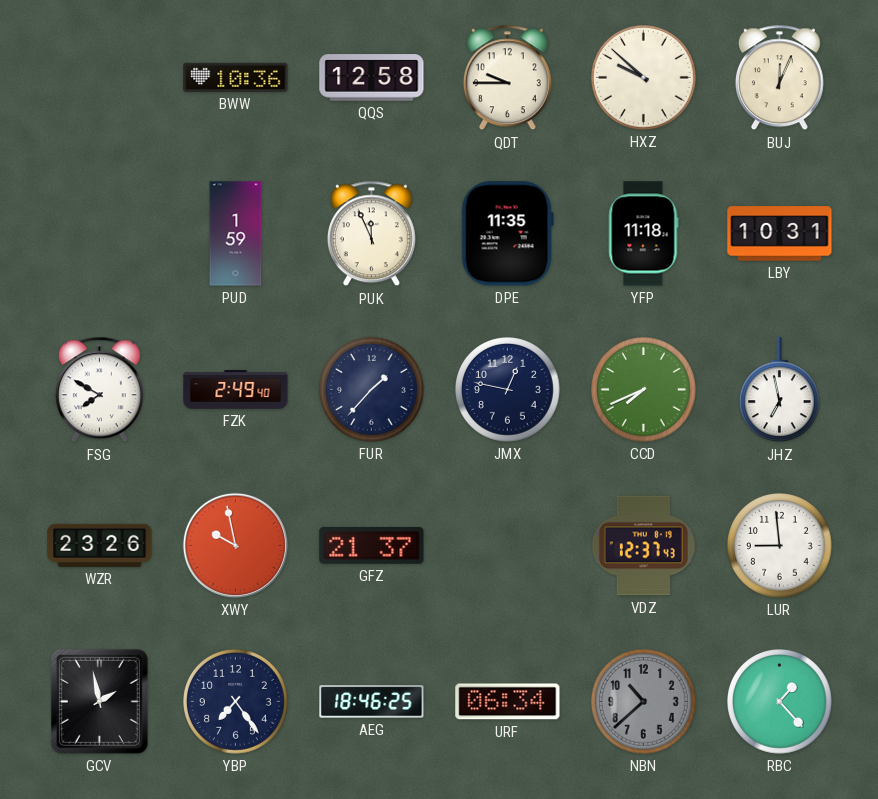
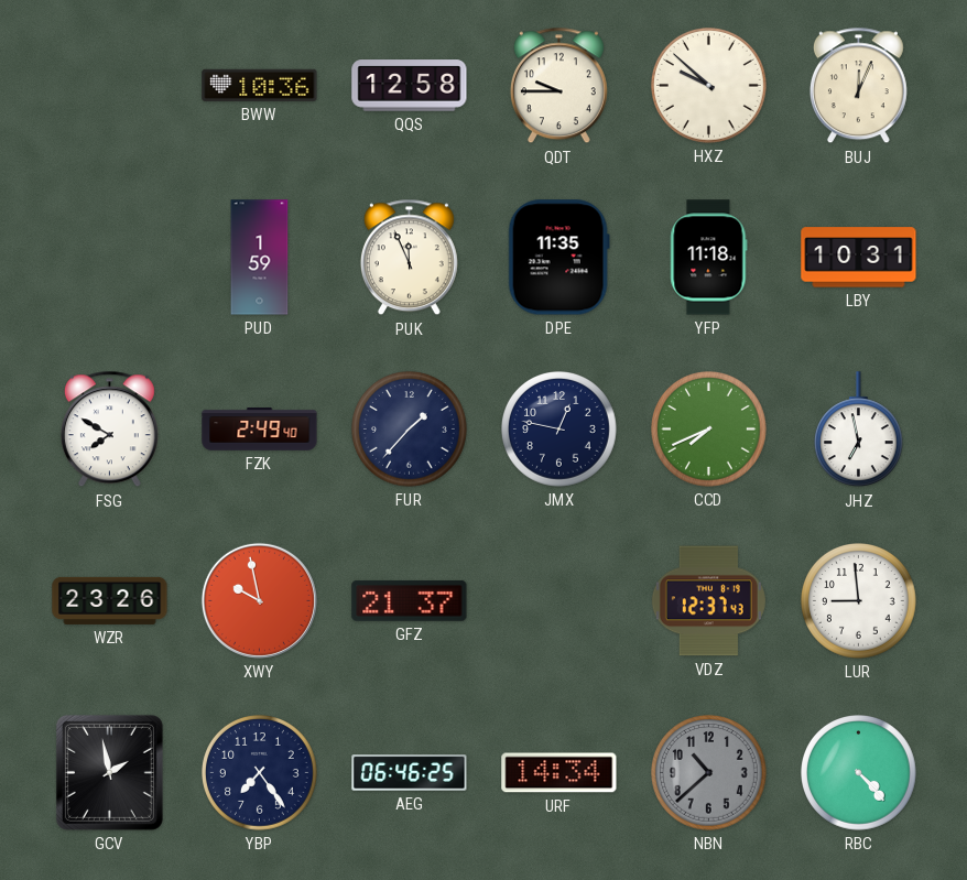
AEG: 18:46 -> 06:46 (410, 773)
URF: 06:34 -> 14:34 (559, 773)
RBC: 1:23 -> 4:23 (859, 773)
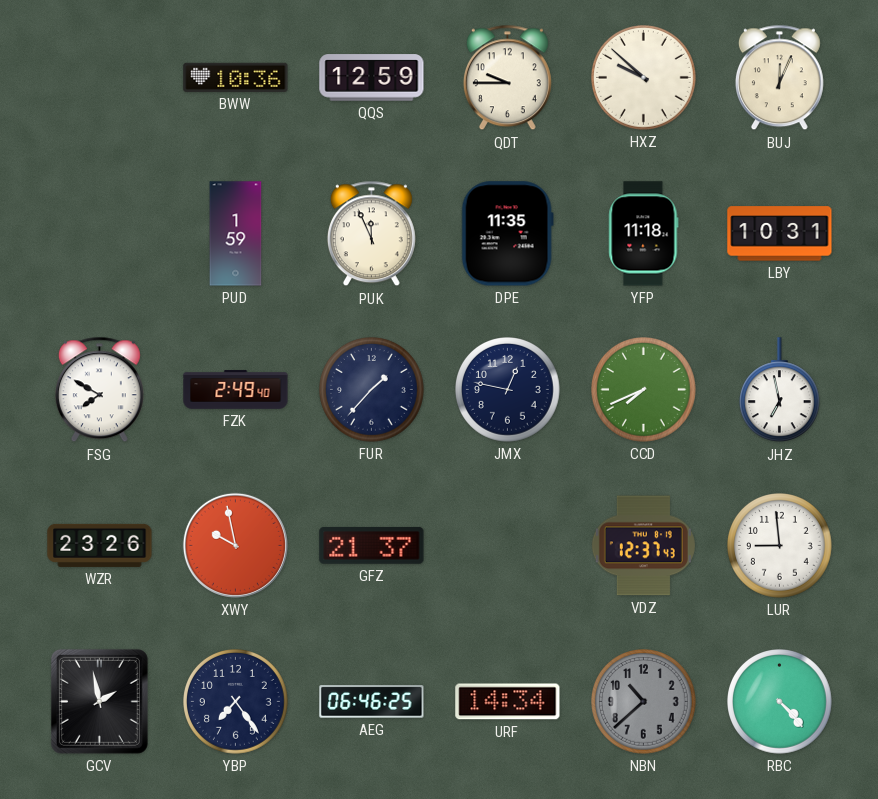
QQS: 12:58 -> 12:59 (372, 78)
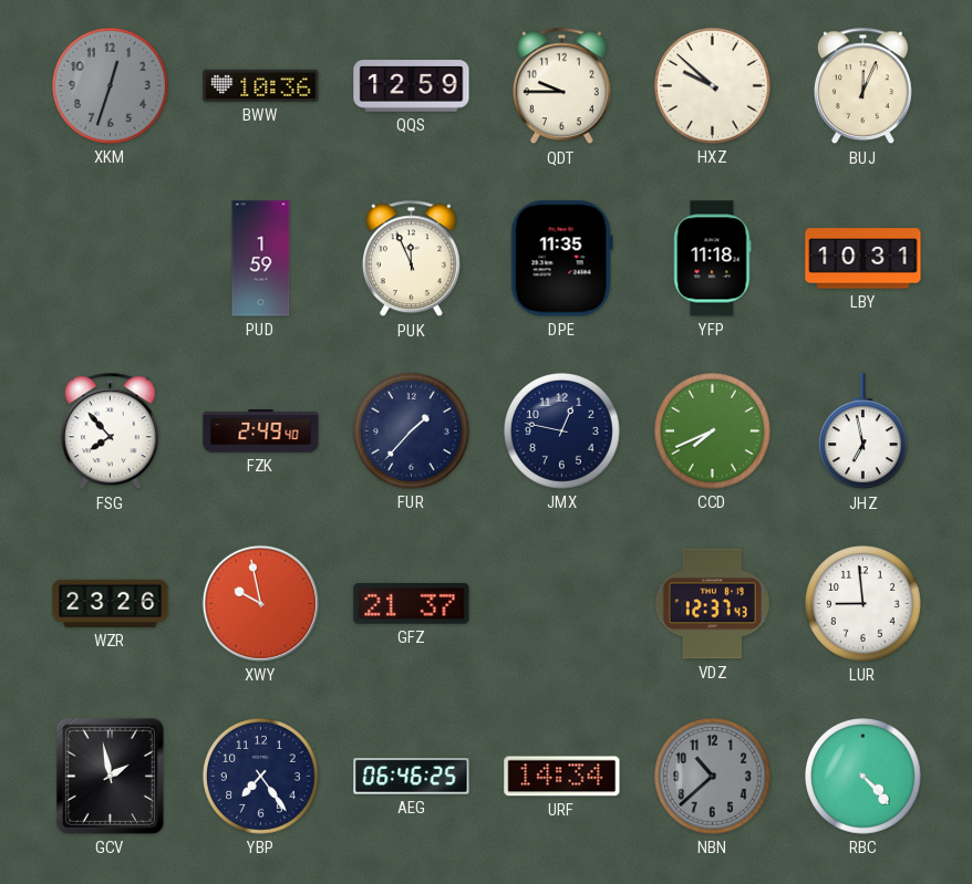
XKM: none -> 12:33 (111, 86)
FSG: 7:50 -> 7:53 (110, 431)
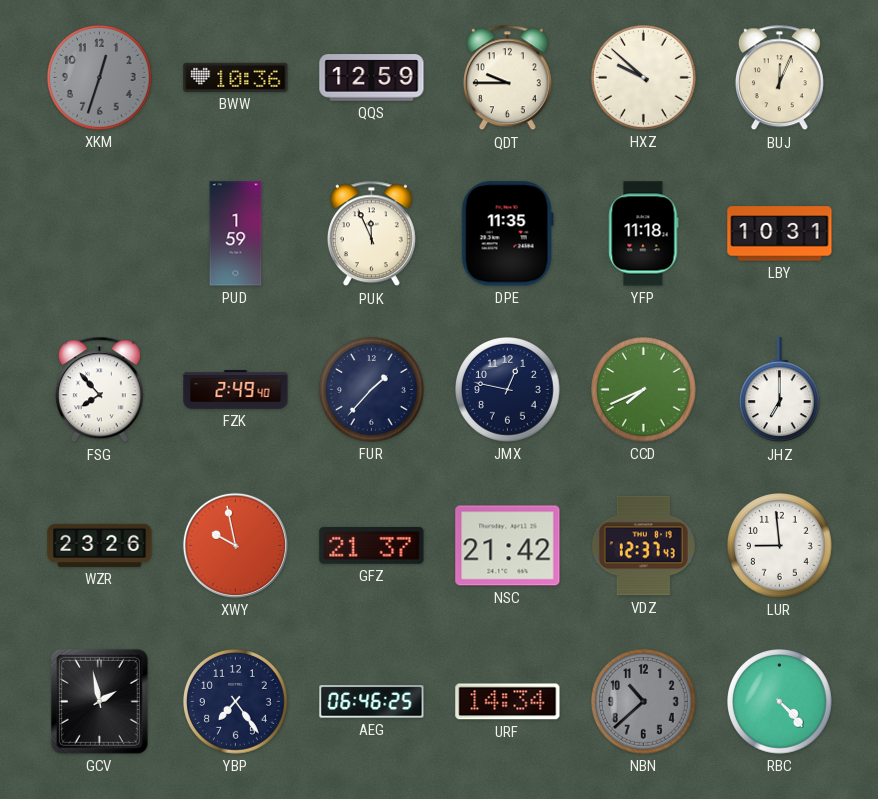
JHZ: 6:58 -> 7:00 (779, 390)
NSC: none -> 21:42 (508, 546)
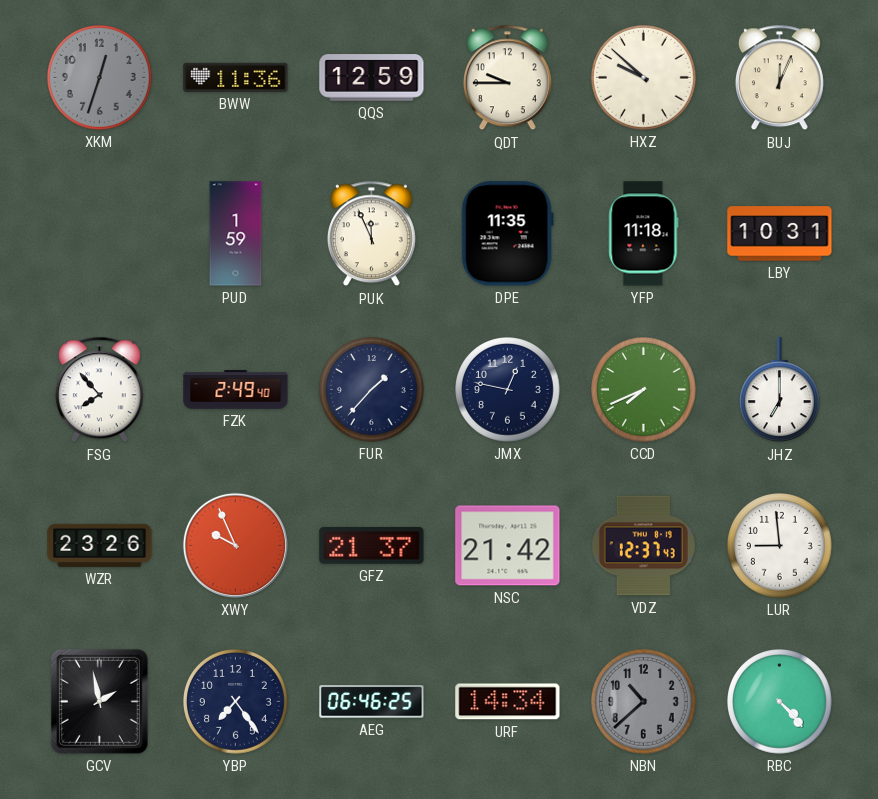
BWW: 10:36 -> 11:36 (236, 77)
XWY: 9:58 -> 9:56 (235, 545)
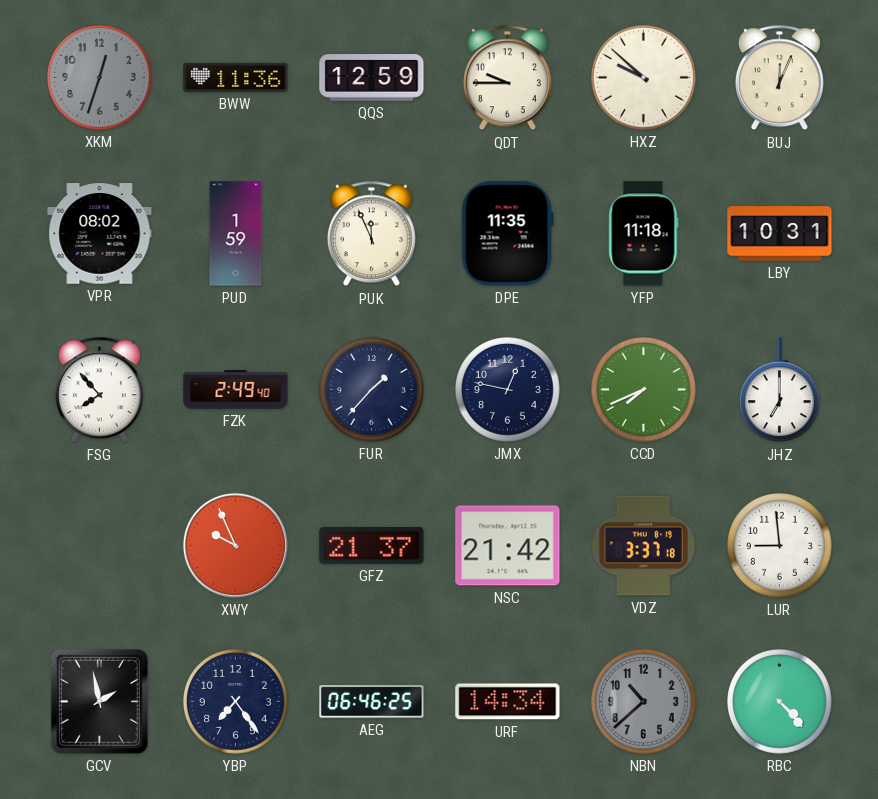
VPR: none -> 08:02 (100, 234)
WZR: 23:26 -> none (100, 545)
VDZ: 12:37 -> 3:37 (643, 546)
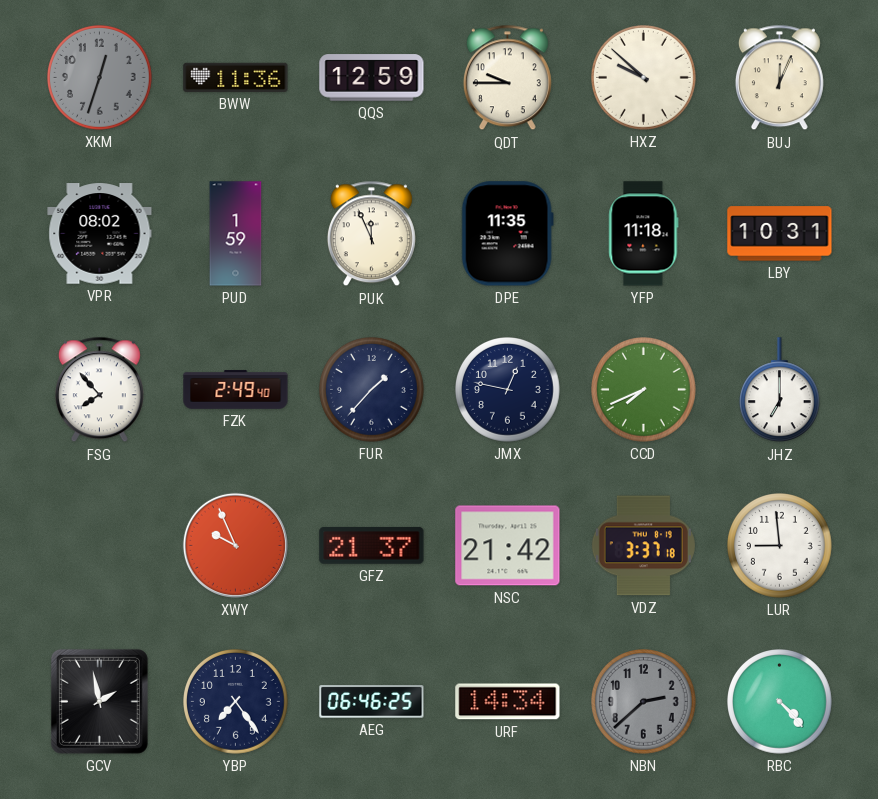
NBN: 10:38 -> 2:38 (644, 702)
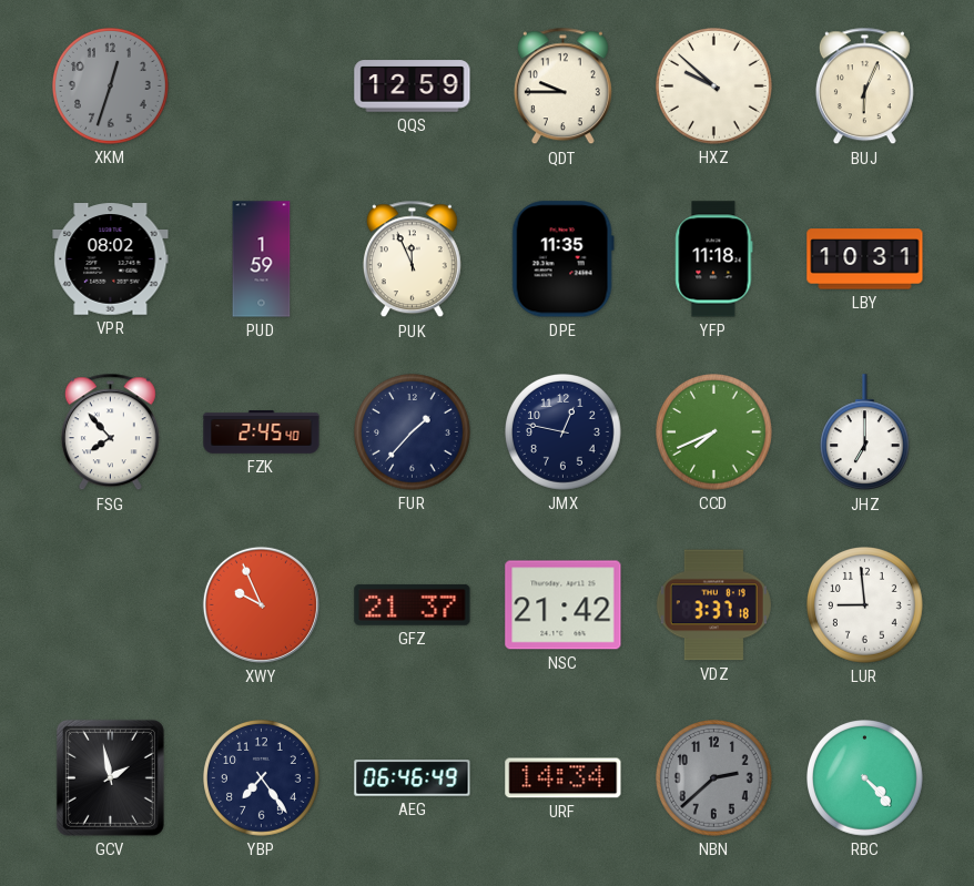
BWW: 11:36 -> none (236, 77)
BUJ: 12:04 -> 6:04 (864, 86)
FZK: 2:49 -> 2:45 (262, 432)
AEG: 06:46:25 -> 06:46:49 (413, 778)
